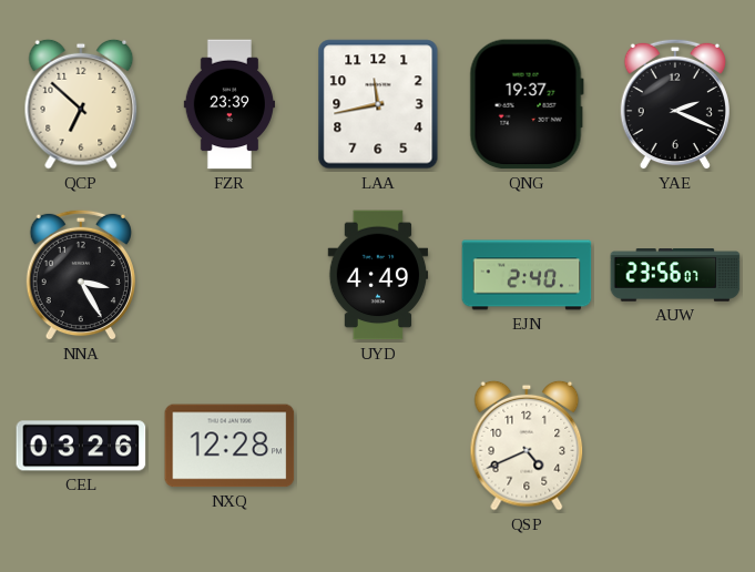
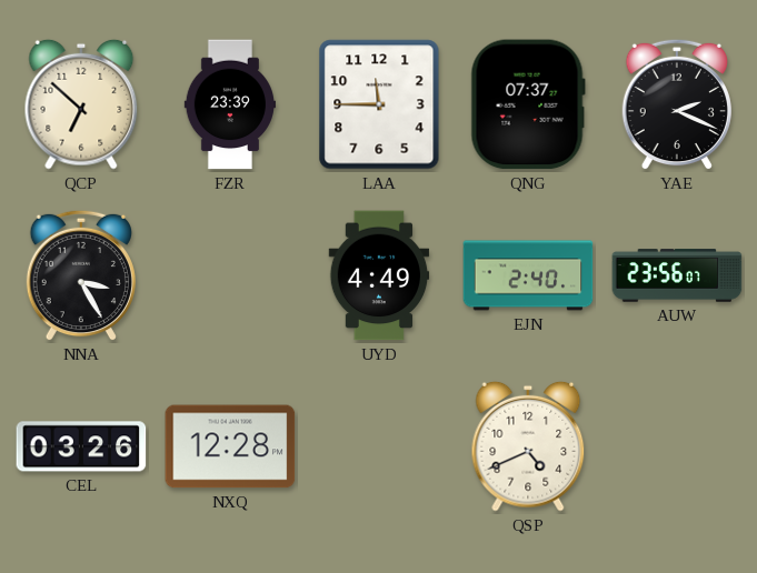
LAA: 11:43 -> 11:45 (379, 104)
QNG: 19:37 -> 07:37 (528, 104)
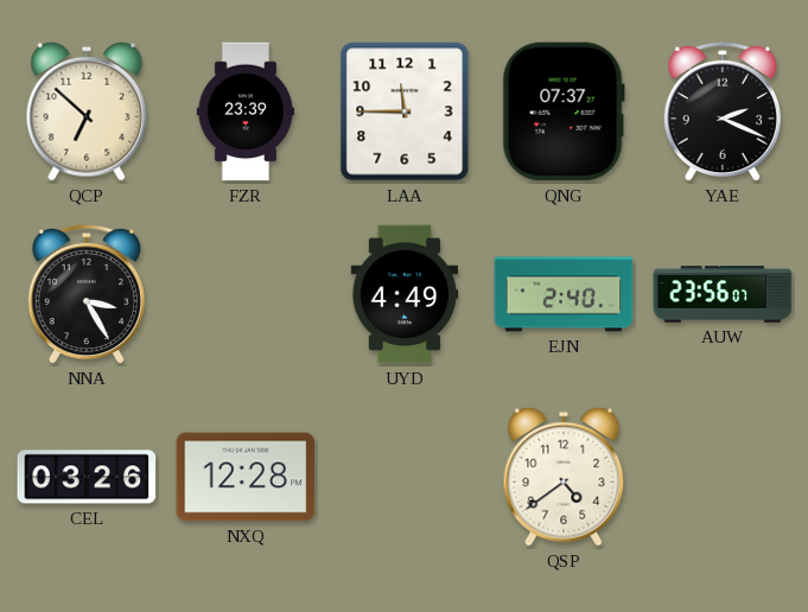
QSP: 4:41 -> 4:39 (564, 477)
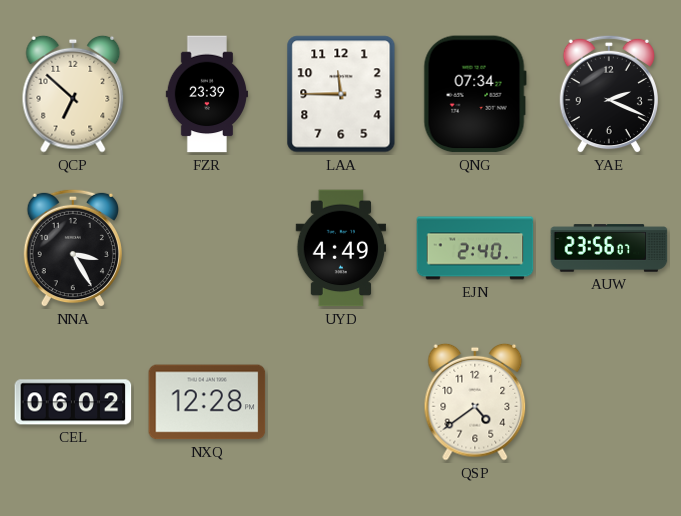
QNG: 07:37 -> 07:34 (475, 94)
CEL: 03:26 -> 06:02 (73, 402)
